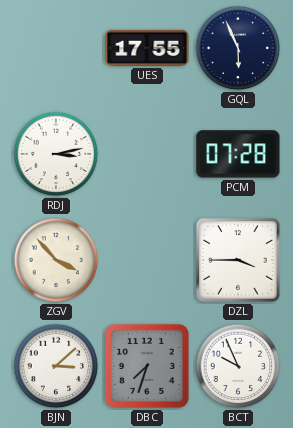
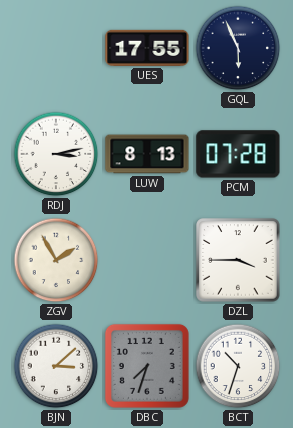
LUW: none -> 8:13 (147, 154)
ZGV: 3:53 -> 1:55 (56, 260)
BCT: 9:56 -> 10:33 (238, 366)
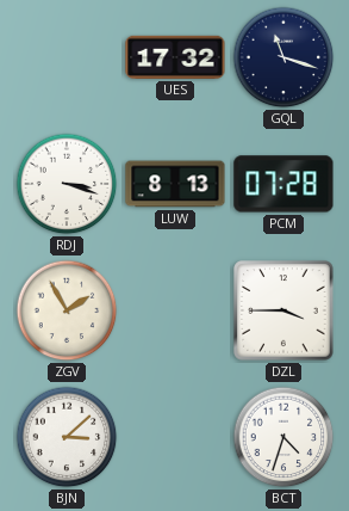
UES: 17:55 -> 17:32 (175, 57)
GQL: 5:56 -> 11:18 (283, 57)
RDJ: 3:13 -> 3:18 (67, 184)
DBC: 7:33 -> none (147, 366)
BCT: 10:33 -> 4:33 (283, 437)
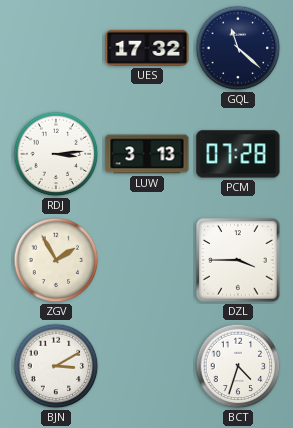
GQL: 11:18 -> 11:22 (238, 48)
RDJ: 3:18 -> 3:14 (56, 154)
LUW: 8:13 -> 3:13 (147, 154)
BJN: 3:08 -> 3:10 (56, 366)
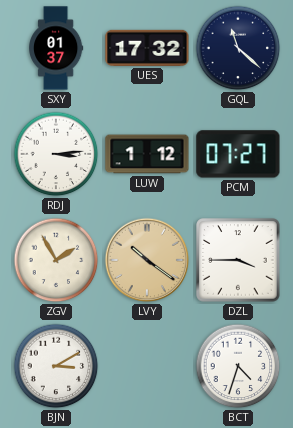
SXY: none -> 01:37 (57, 48)
LUW: 3:13 -> 1:12 (147, 154)
PCM: 07:28 -> 07:27 (238, 154)
LVY: none -> 10:21 (147, 260)
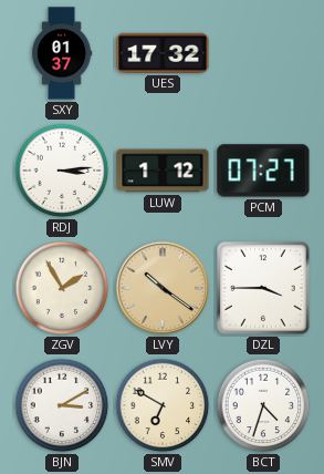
GQL: 11:22 -> none (238, 48)
SMV: none -> 6:50 (163, 405)
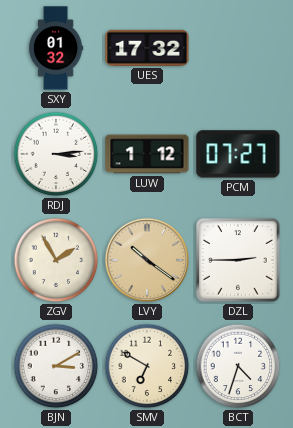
SXY: 01:37 -> 01:32 (57, 48)
DZL: 3:45 -> 2:45 (238, 260)
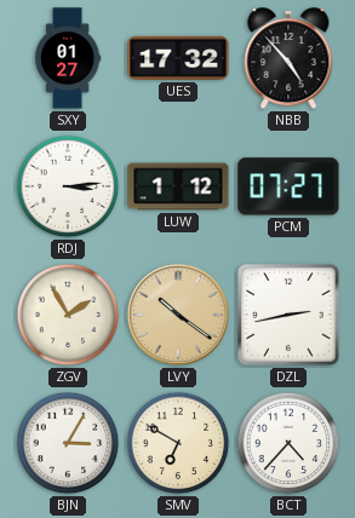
SXY: 01:32 -> 01:27 (69, 58)
NBB: none -> 4:53 (288, 59)
DZL: 2:45 -> 2:43 (288, 315)
BJN: 3:10 -> 3:05 (68, 443)
BCT: 4:33 -> 4:37 (288, 443)
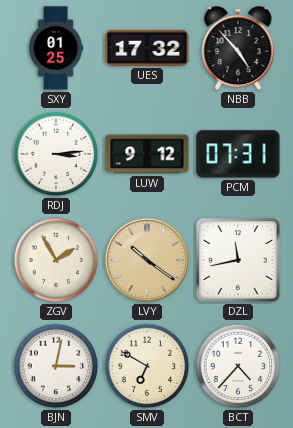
SXY: 01:27 -> 01:25 (57, 48)
LUW: 1:12 -> 9:12 (147, 154)
PCM: 07:27 -> 07:31 (238, 154)
DZL: 2:43 -> 11:43 (238, 260)
BJN: 3:05 -> 3:02 (56, 366)
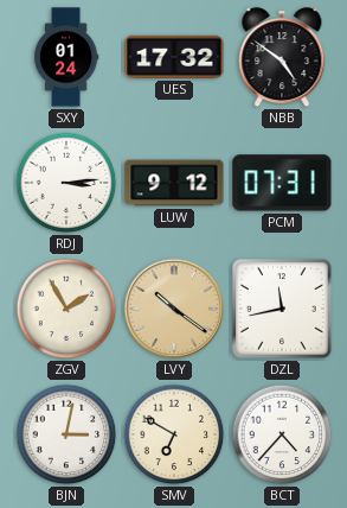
SXY: 01:25 -> 01:24 (68, 57)
NBB: 4:53 -> 4:51 (282, 58)
